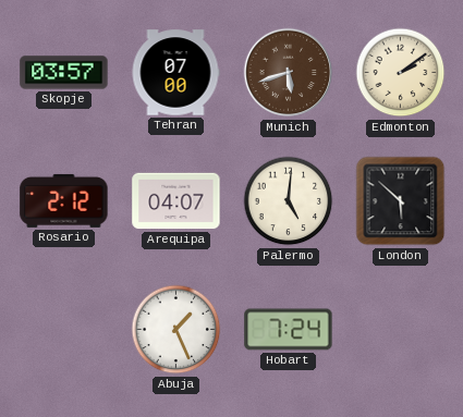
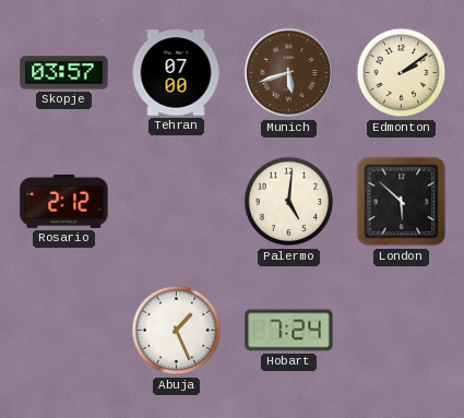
Arequipa: 04:07 -> none (176, 201)
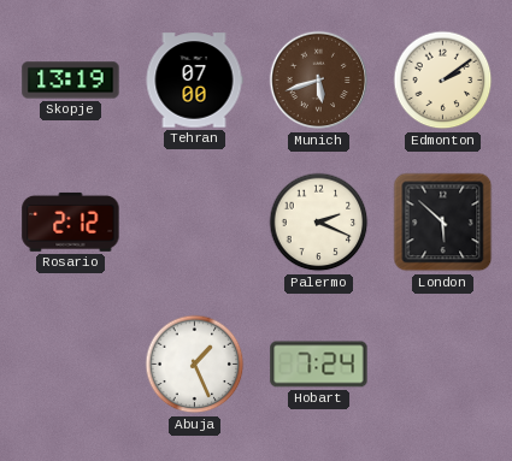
Skopje: 03:57 -> 13:19 (71, 81)
Palermo: 5:01 -> 2:19 (319, 223)
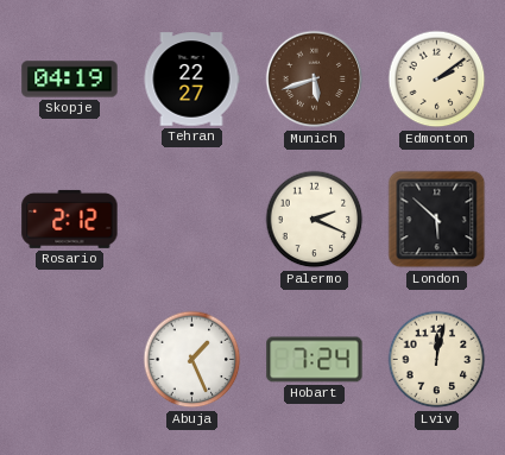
Skopje: 13:19 -> 04:19 (70, 80)
Tehran: 07:00 -> 22:27 (191, 80)
Lviv: none -> 12:02 (437, 360)
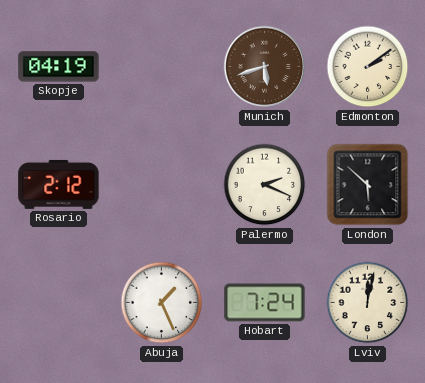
Tehran: 22:27 -> none (191, 80)
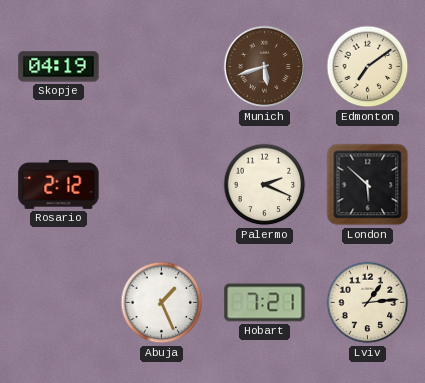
Edmonton: 2:09 -> 7:09 (368, 67)
Hobart: 7:24 -> 7:21 (265, 303)
Lviv: 12:02 -> 1:14 (368, 303)
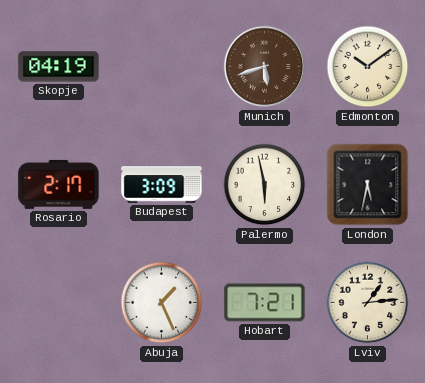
Edmonton: 7:09 -> 10:09 (368, 67)
Rosario: 2:12 -> 2:17 (59, 184)
Budapest: none -> 3:09 (162, 185)
Palermo: 2:19 -> 5:58 (265, 185)
London: 5:52 -> 5:32 (368, 185)
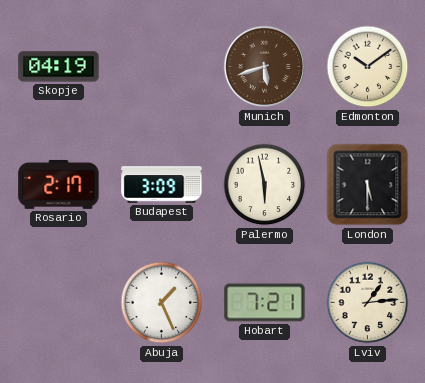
London: 5:32 -> 5:30 (368, 185)
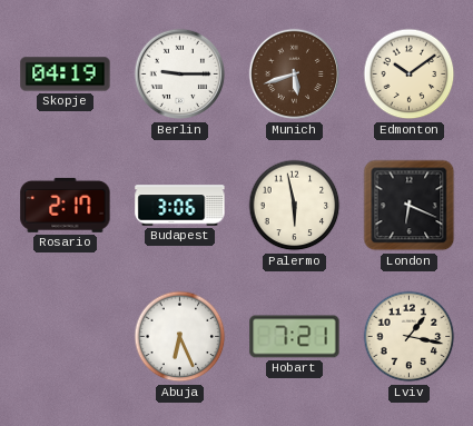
Berlin: none -> 9:15 (180, 75)
Budapest: 3:09 -> 3:06 (180, 206)
London: 5:30 -> 6:19 (410, 206)
Abuja: 1:26 -> 6:26 (180, 337)
Lviv: 1:14 -> 1:17 (410, 337)
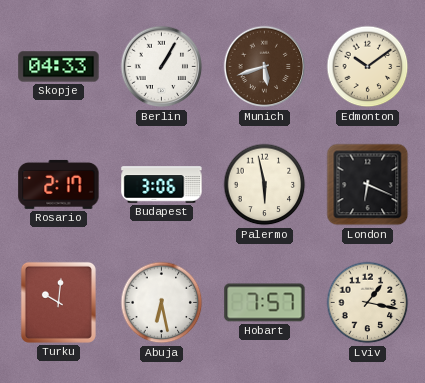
Skopje: 04:19 -> 04:33 (59, 67)
Berlin: 9:15 -> 1:05 (162, 67)
Turku: none -> 10:01 (58, 302)
Abuja: 6:26 -> 6:28 (162, 303)
Hobart: 7:21 -> 7:57 (265, 303)
